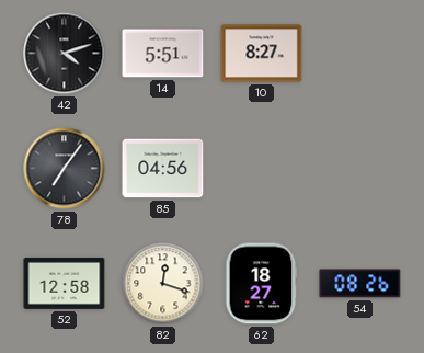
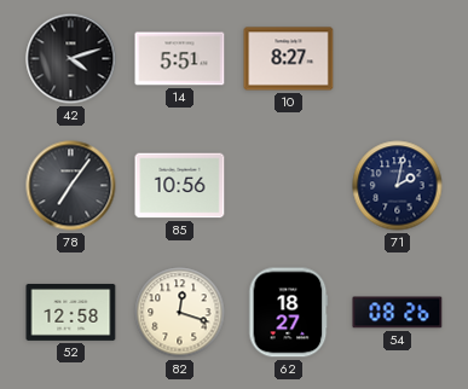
85: 04:56 -> 10:56 (180, 186)
71: none -> 2:02 (398, 186)
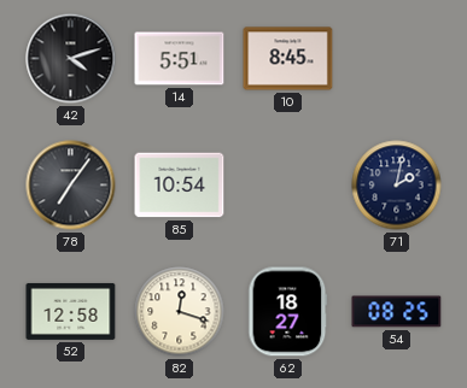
10: 8:27 -> 8:45 (288, 59)
85: 10:56 -> 10:54 (180, 186)
54: 08:26 -> 08:25 (397, 312)
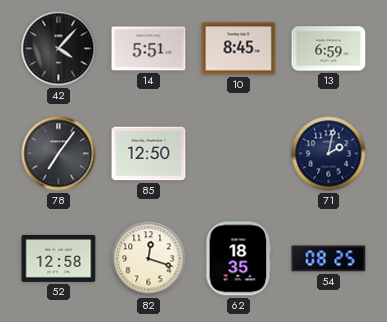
42: 4:12 -> 4:07 (59, 49)
13: none -> 6:59 (329, 49)
85: 10:54 -> 12:50 (149, 154)
62: 18:27 -> 18:35 (239, 259)
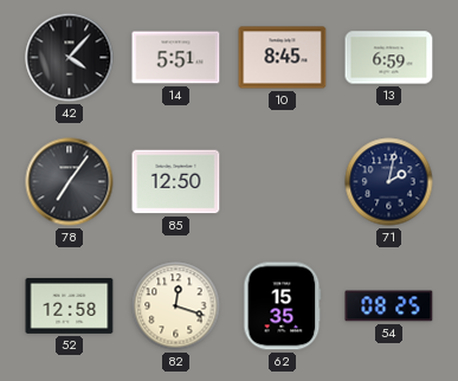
62: 18:35 -> 15:35 (283, 306)
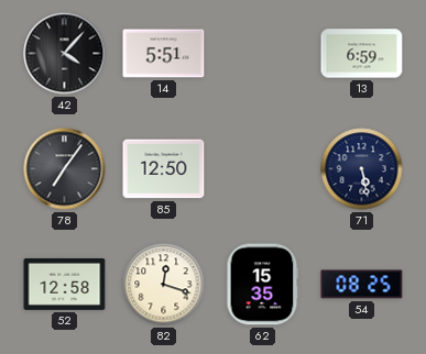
10: 8:45 -> none (283, 58)
71: 2:02 -> 5:28 (362, 169)
